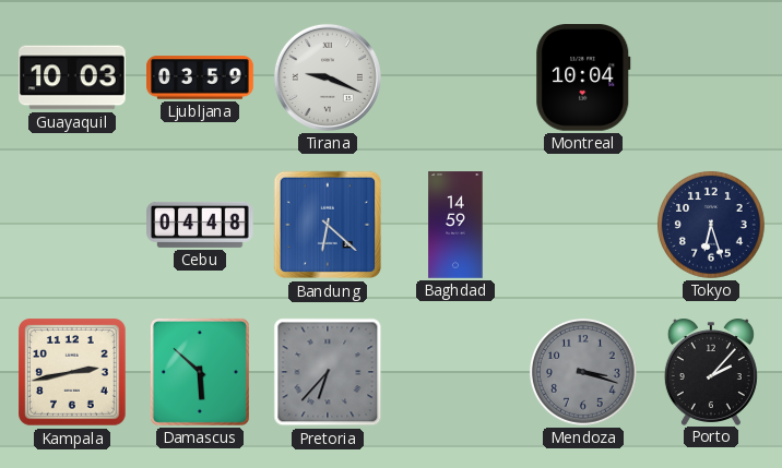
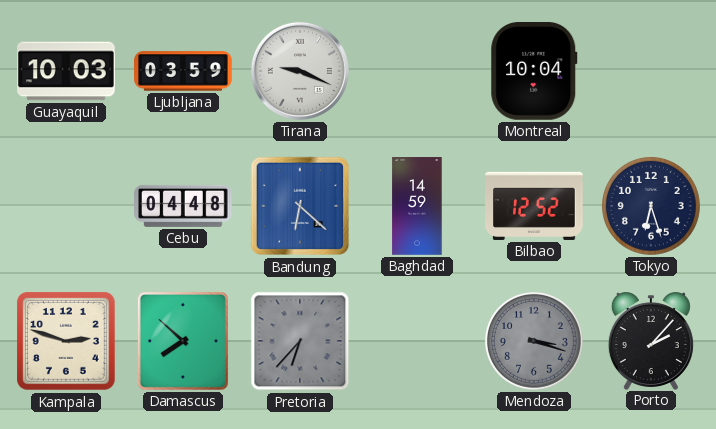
Bilbao: none -> 12:52 (534, 206)
Kampala: 2:43 -> 2:48 (67, 342)
Damascus: 5:52 -> 7:52 (183, 341)
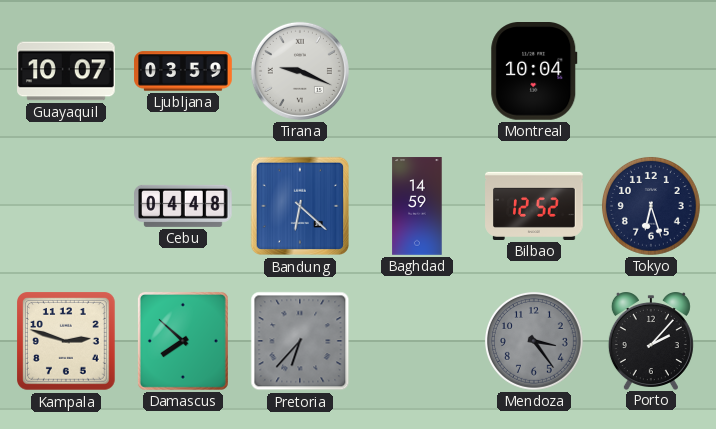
Guayaquil: 10:03 -> 10:07 (67, 71)
Mendoza: 3:18 -> 3:24 (534, 341)
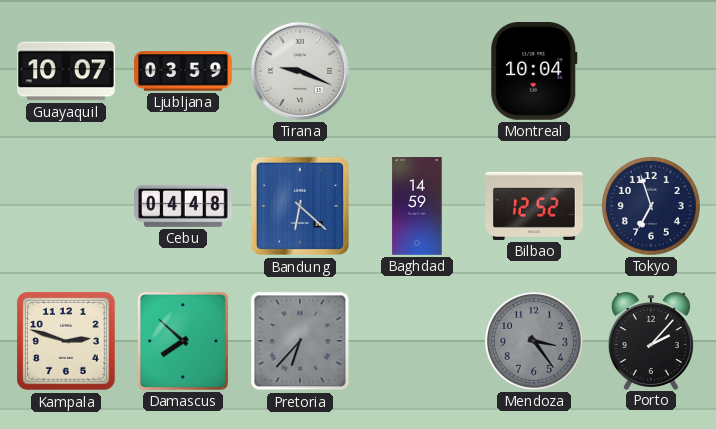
Tokyo: 6:27 -> 6:57 (651, 206)
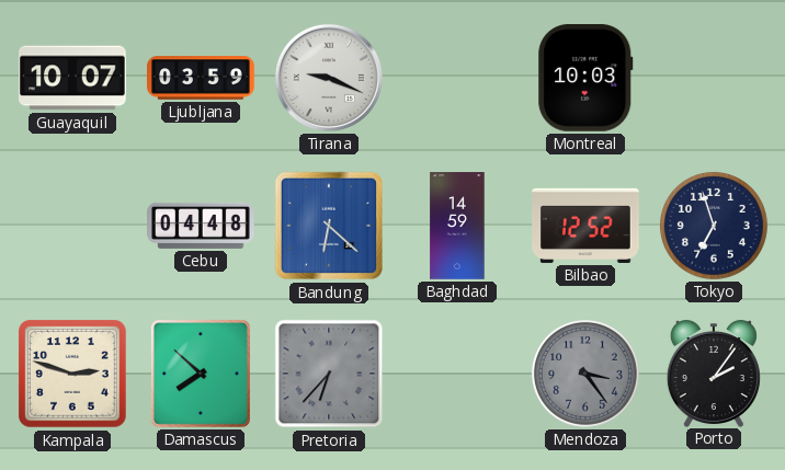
Montreal: 10:04 -> 10:03 (585, 79)
Porto: 2:07 -> 2:06 (714, 374)
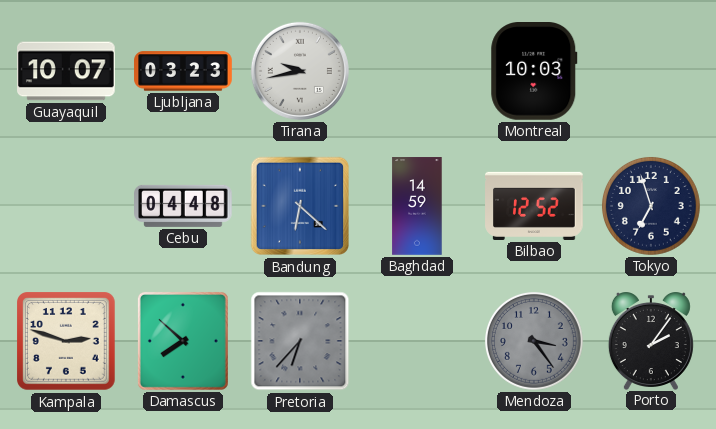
Ljubljana: 03:59 -> 03:23 (183, 71)
Tirana: 9:19 -> 9:43 (300, 71)
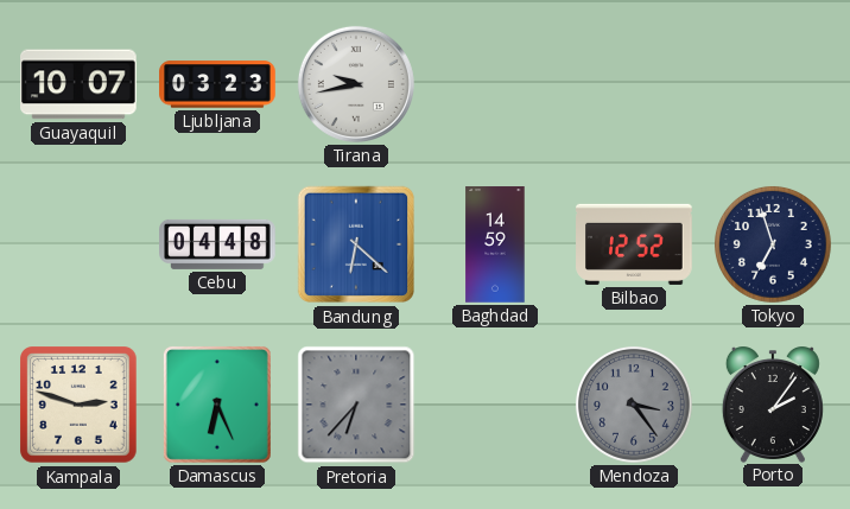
Montreal: 10:03 -> none (534, 72)
Damascus: 7:52 -> 6:26 (217, 405)
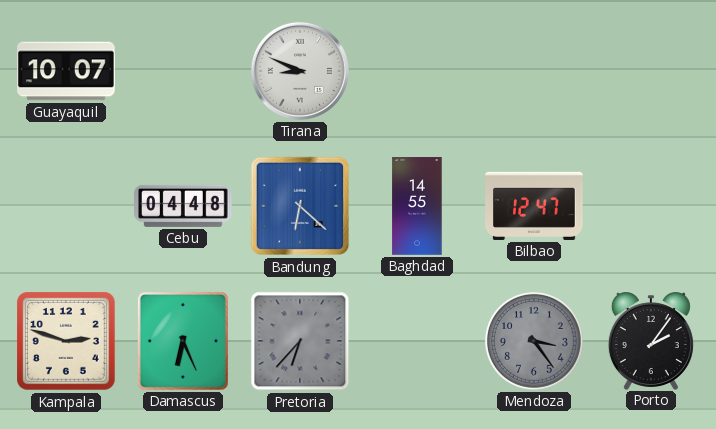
Ljubljana: 03:23 -> none (217, 84)
Tirana: 9:43 -> 8:49 (300, 71)
Baghdad: 14:59 -> 14:55 (417, 206)
Bilbao: 12:52 -> 12:47 (534, 206)
Tokyo: 6:57 -> none (773, 244)
